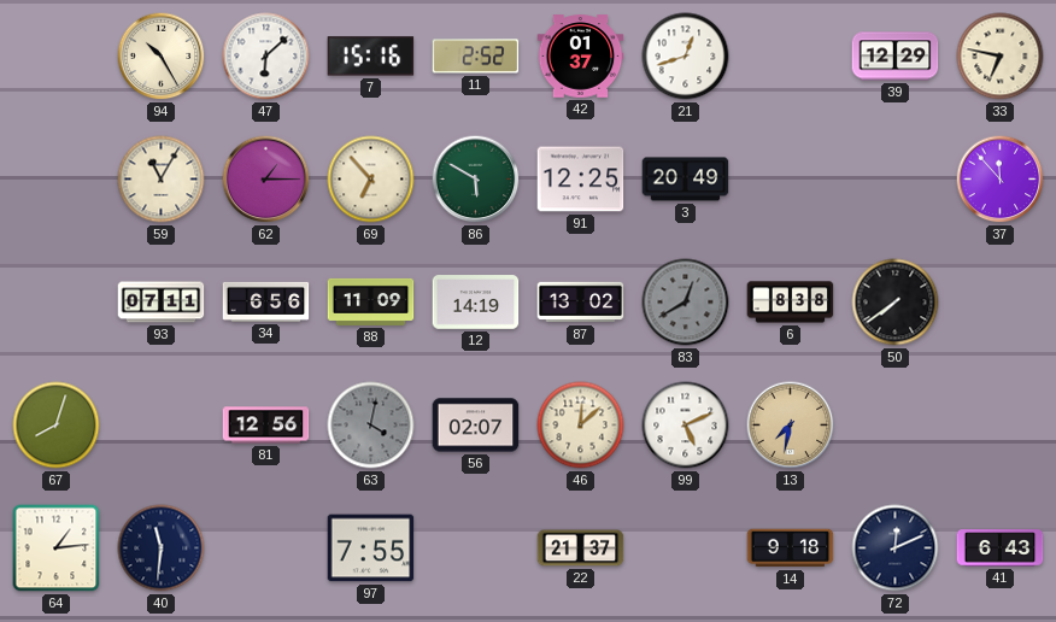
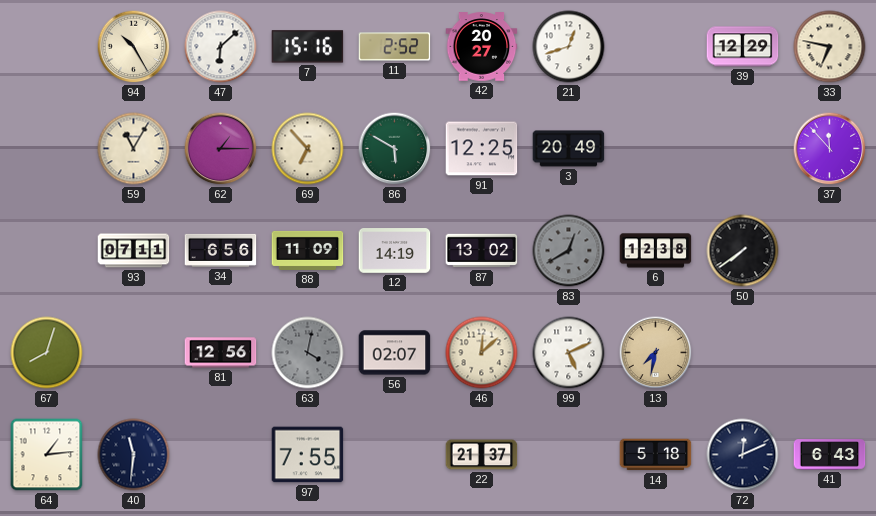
42: 01:37 -> 20:27 (482, 47)
6: 8:38 -> 12:38 (656, 251)
14: 9:18 -> 5:18 (656, 455)
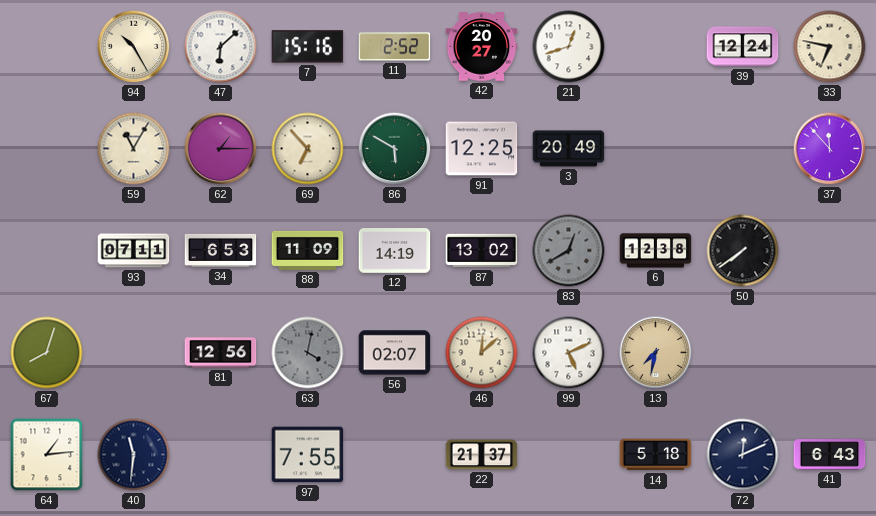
39: 12:29 -> 12:24 (743, 47)
34: 6:56 -> 6:53 (221, 250)
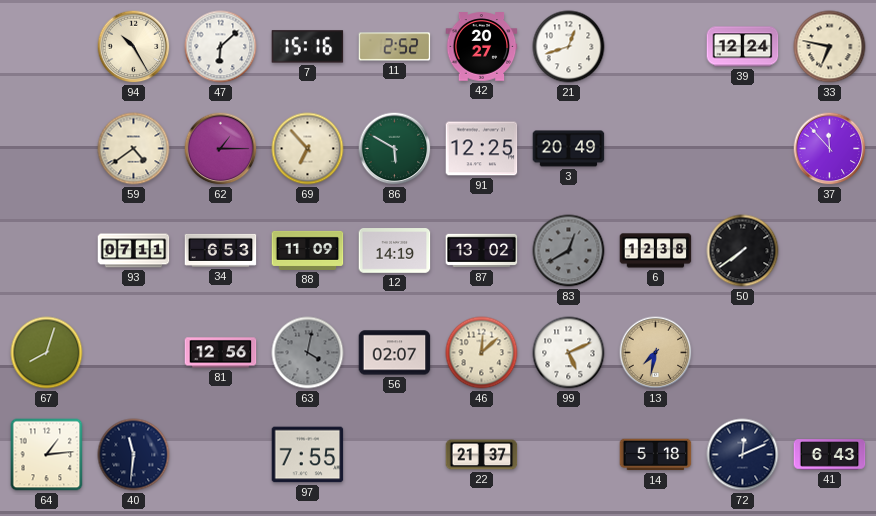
59: 11:05 -> 4:39 (134, 149)
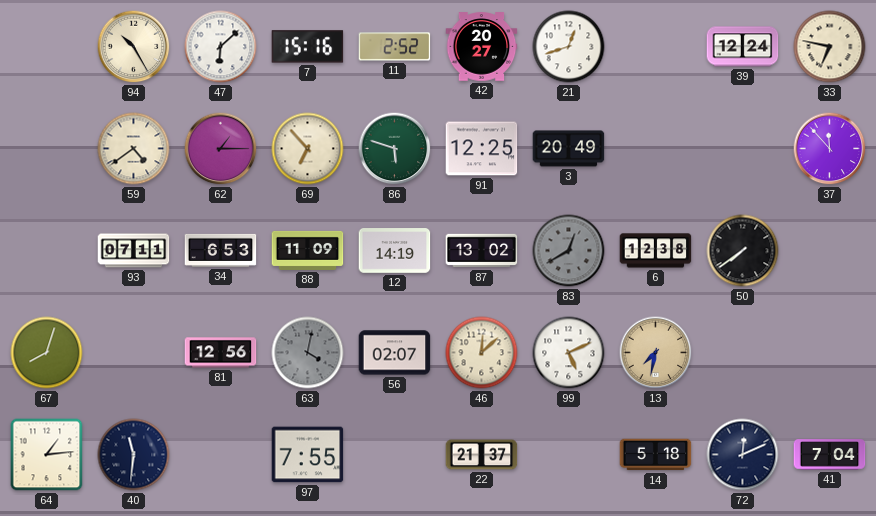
86: 5:50 -> 5:48 (395, 149)
41: 6:43 -> 7:04 (830, 455)
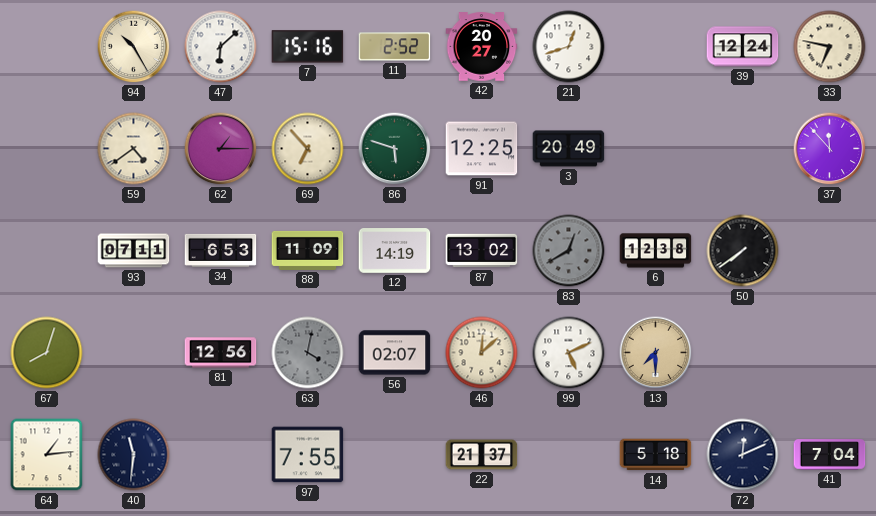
13: 7:32 -> 7:30 (656, 353)
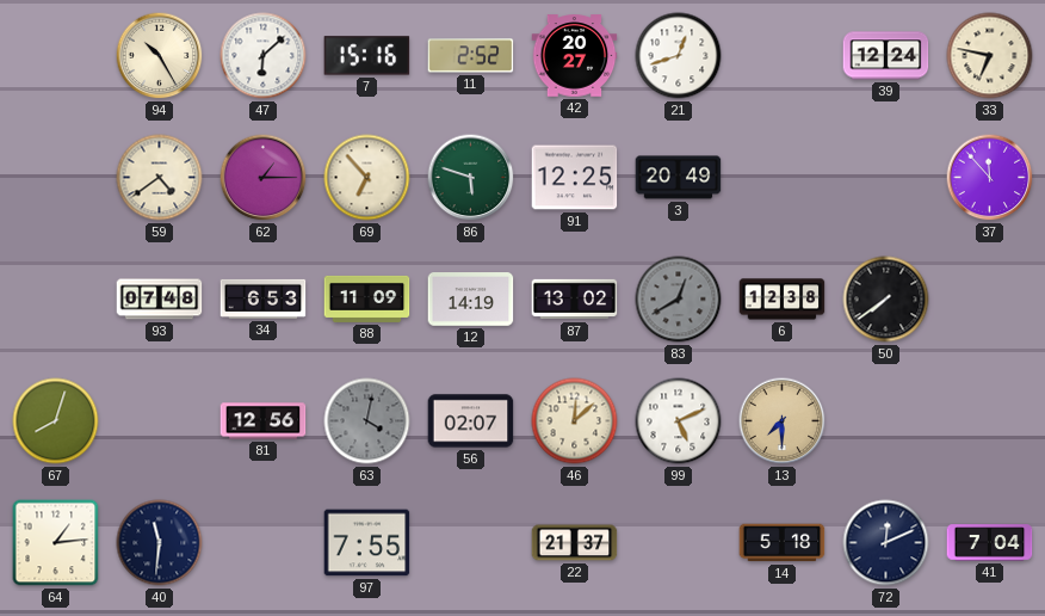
93: 07:11 -> 07:48 (160, 300)
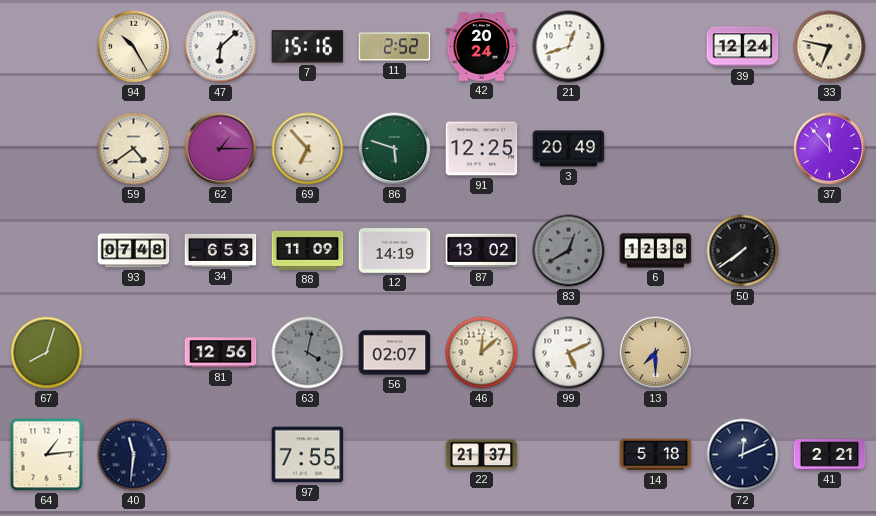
42: 20:27 -> 20:24 (482, 47)
41: 7:04 -> 2:21 (830, 455)
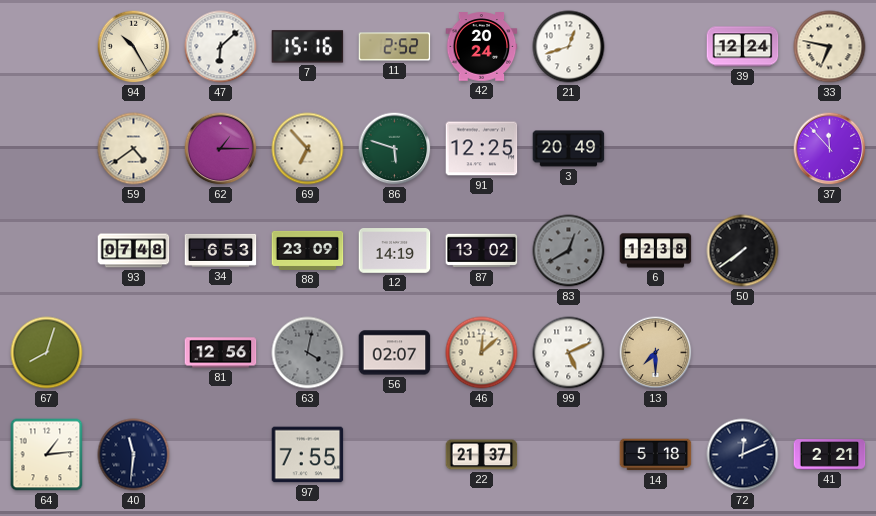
88: 11:09 -> 23:09 (308, 250)
